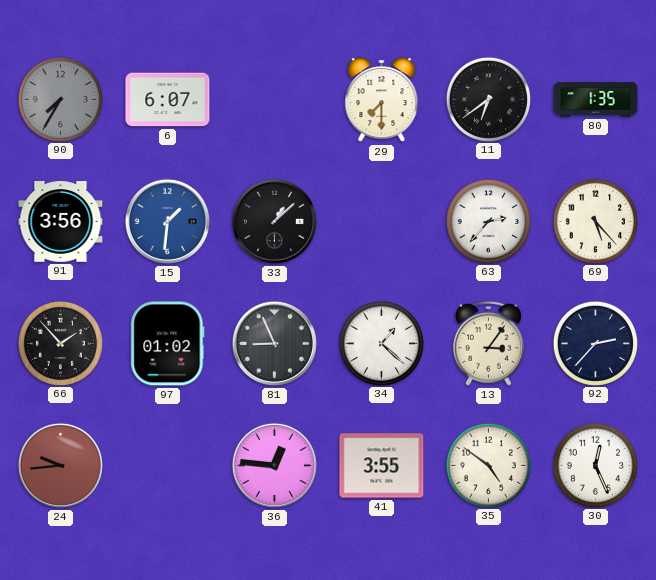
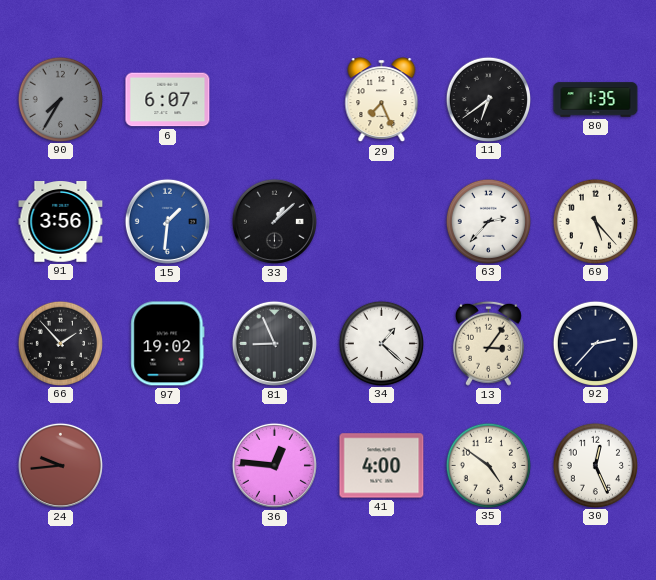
29: 7:30 -> 7:26 (382, 100)
97: 01:02 -> 19:02 (168, 344)
41: 3:55 -> 4:00 (382, 466)
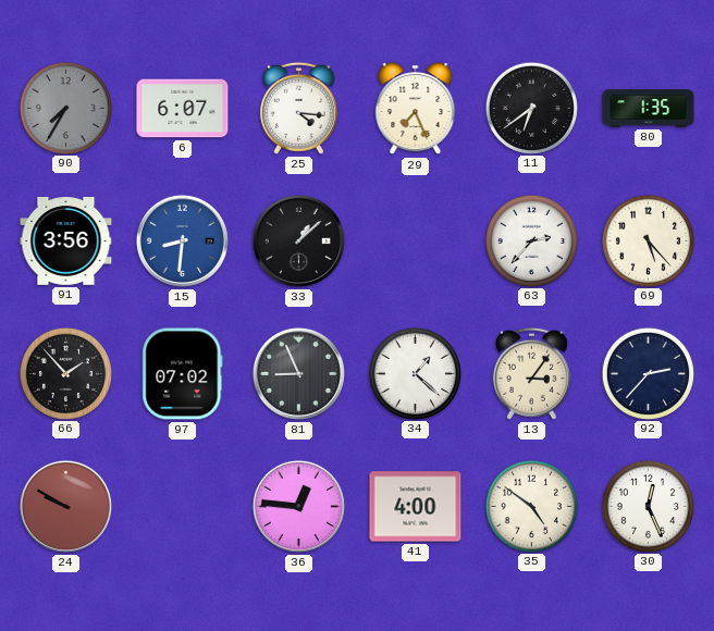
25: none -> 4:16 (298, 108)
15: 1:31 -> 8:31 (182, 240)
97: 19:02 -> 07:02 (183, 374)
24: 9:44 -> 9:50 (65, 506)
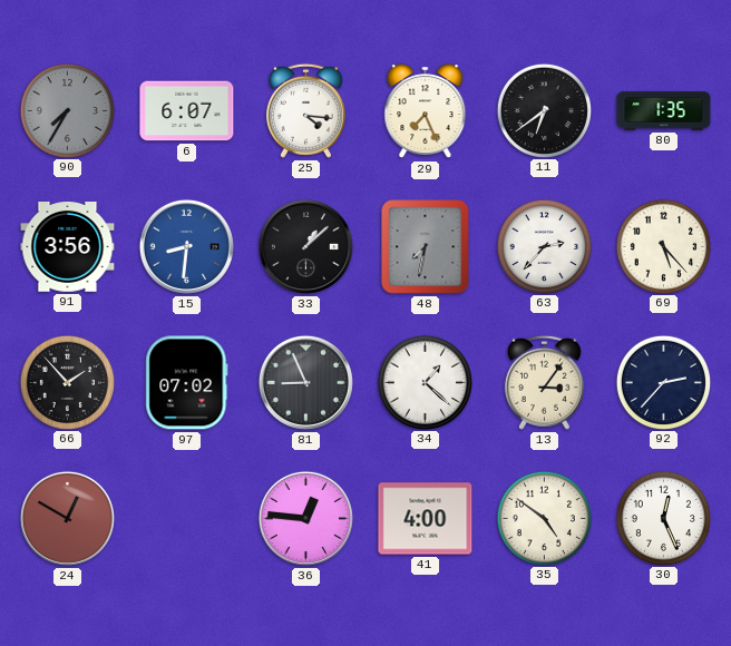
48: none -> 7:32 (426, 247)
24: 9:50 -> 12:50 (67, 518)
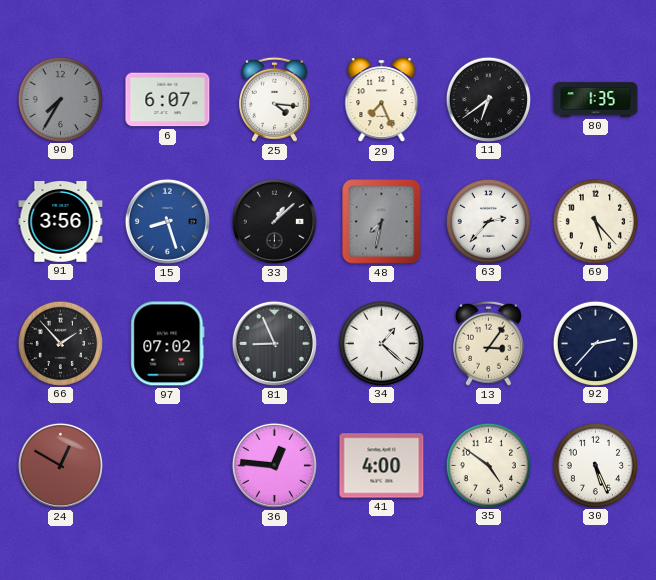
15: 8:31 -> 8:27 (167, 221)
30: 12:26 -> 5:26 (595, 465)
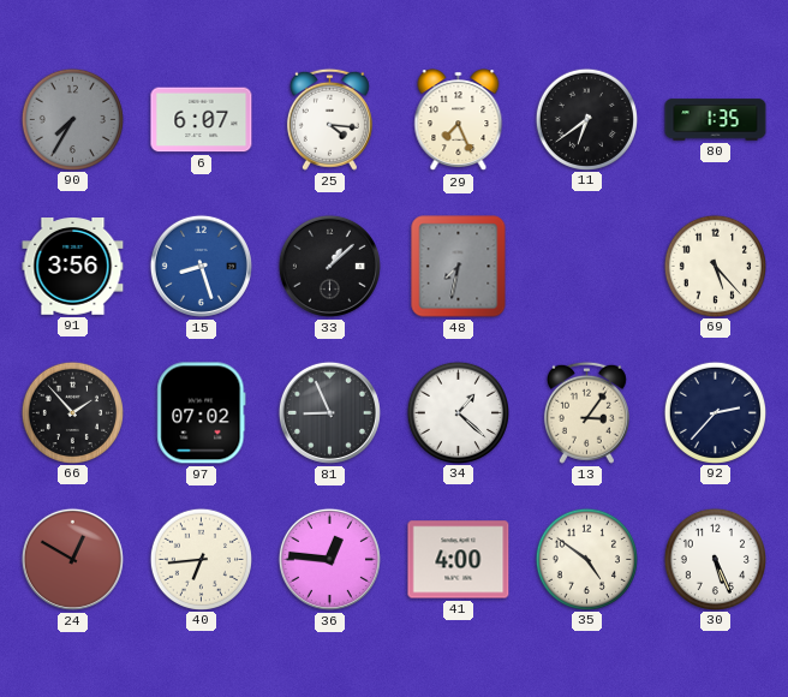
63: 2:37 -> none (488, 221)
40: none -> 6:44 (201, 559)
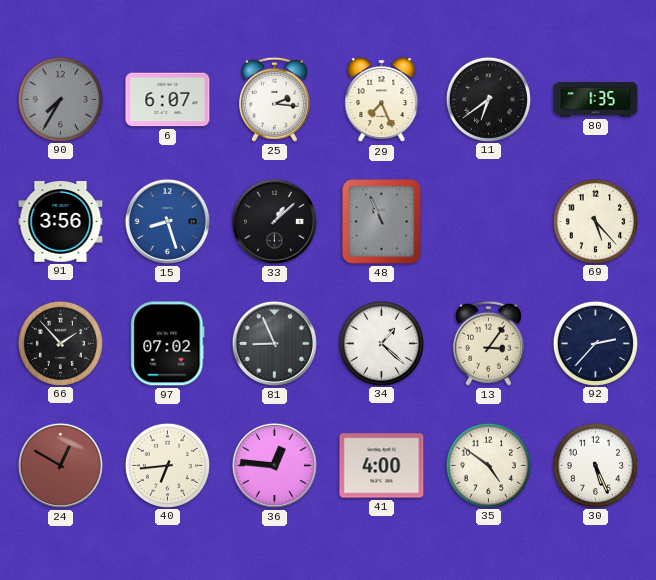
25: 4:16 -> 2:16 (274, 99)
48: 7:32 -> 10:56 (382, 222)
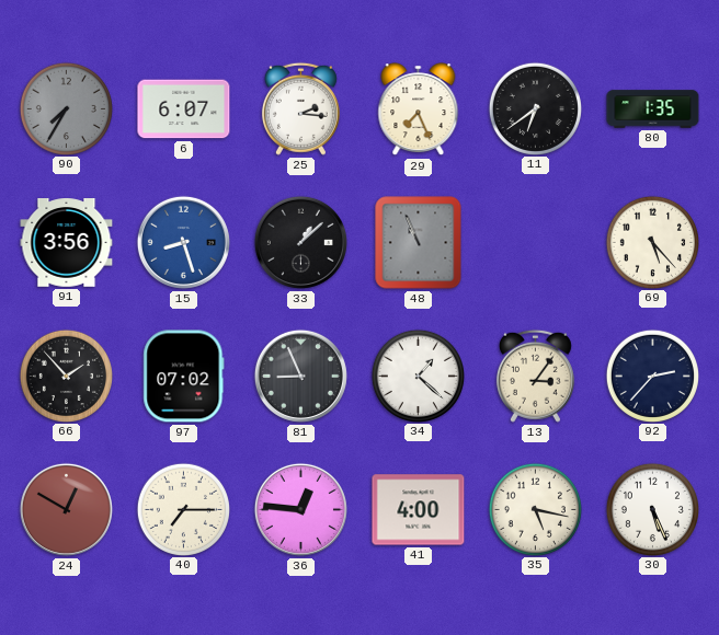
40: 6:44 -> 7:15 (183, 509)
35: 4:51 -> 5:17 (535, 509)
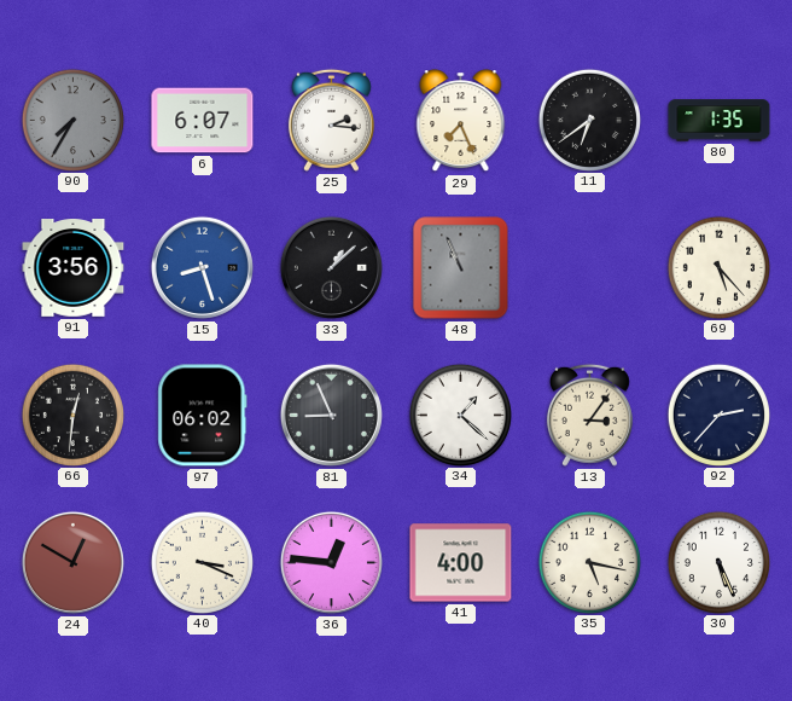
66: 1:53 -> 12:31 (72, 415)
97: 07:02 -> 06:02 (203, 416)
40: 7:15 -> 3:19 (202, 562)
